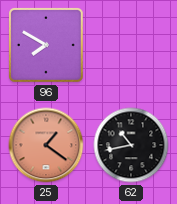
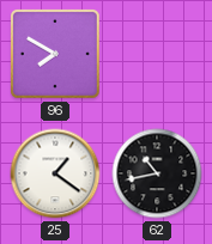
25 dial: salmon -> white (55, 173)
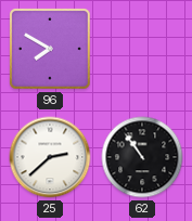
25: 1:21 -> 2:38 (50, 157)
62: 10:43 -> 10:54 (142, 157)
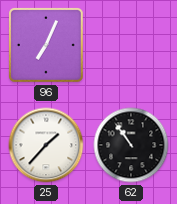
96: 7:50 -> 7:04 (47, 46)
25: 2:38 -> 1:37 (46, 145)
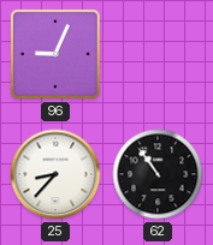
96: 7:04 -> 9:04 (57, 55)
25: 1:37 -> 8:37 (55, 174)
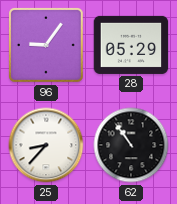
96: 9:04 -> 9:06 (47, 46)
28: none -> 05:29 (131, 45)
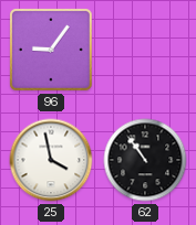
28: 05:29 -> none (131, 45)
25: 8:37 -> 3:58 (51, 160)
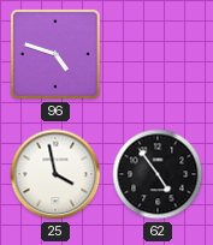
96: 9:06 -> 4:48 (57, 55)
62: 10:54 -> 4:54 (158, 174)
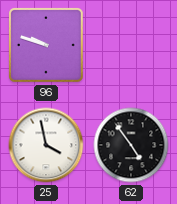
96: 4:48 -> 9:48 (47, 46)
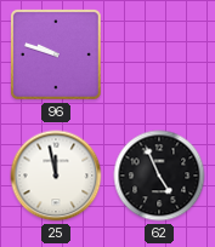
25: 3:58 -> 11:58 (56, 176)
62: 4:54 -> 4:56 (159, 176)
